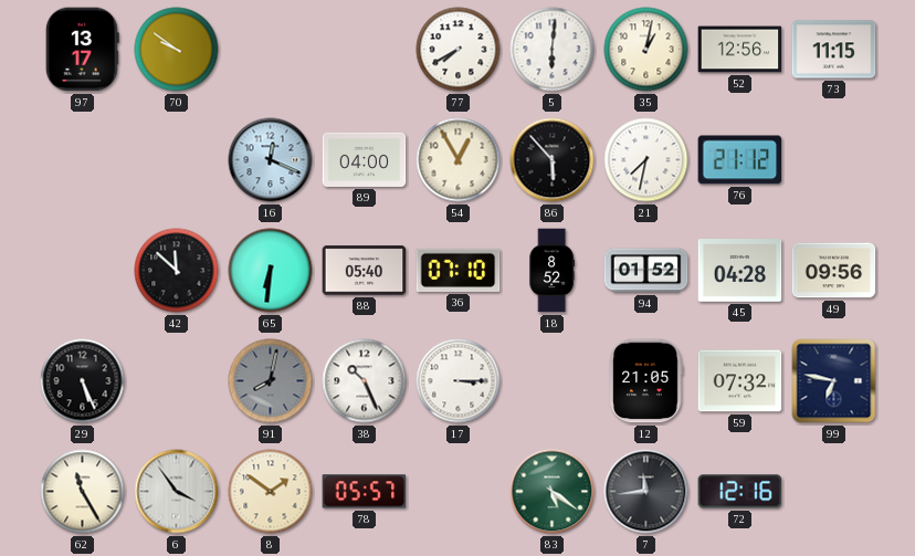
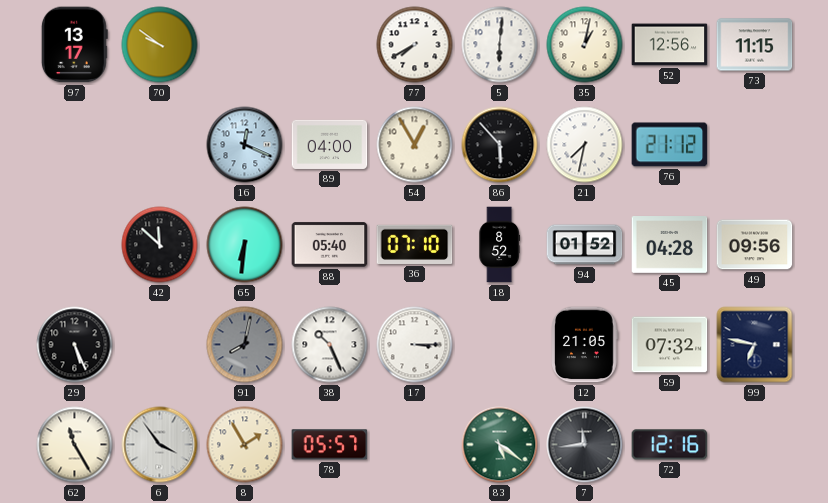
8: 1:51 -> 1:55 (245, 445)
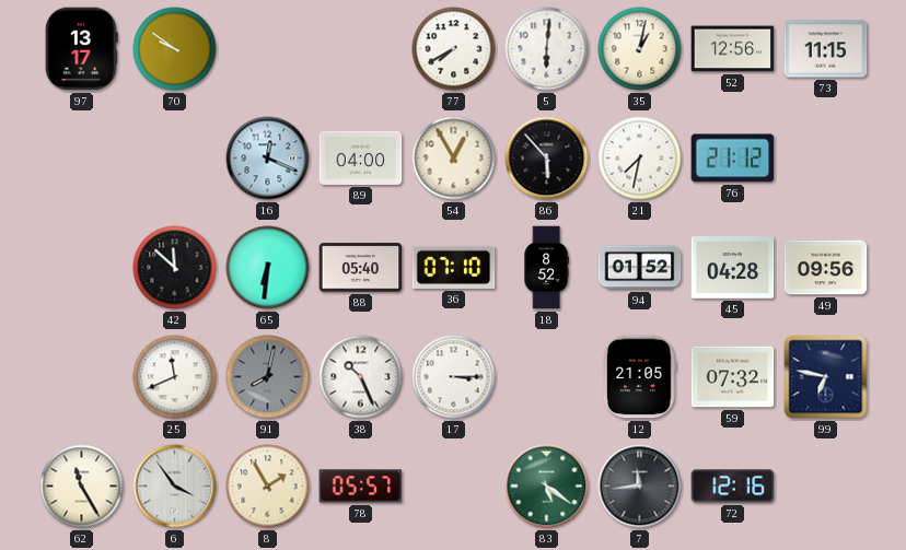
29: 5:26 -> none (75, 345)
25: none -> 11:41 (175, 377)
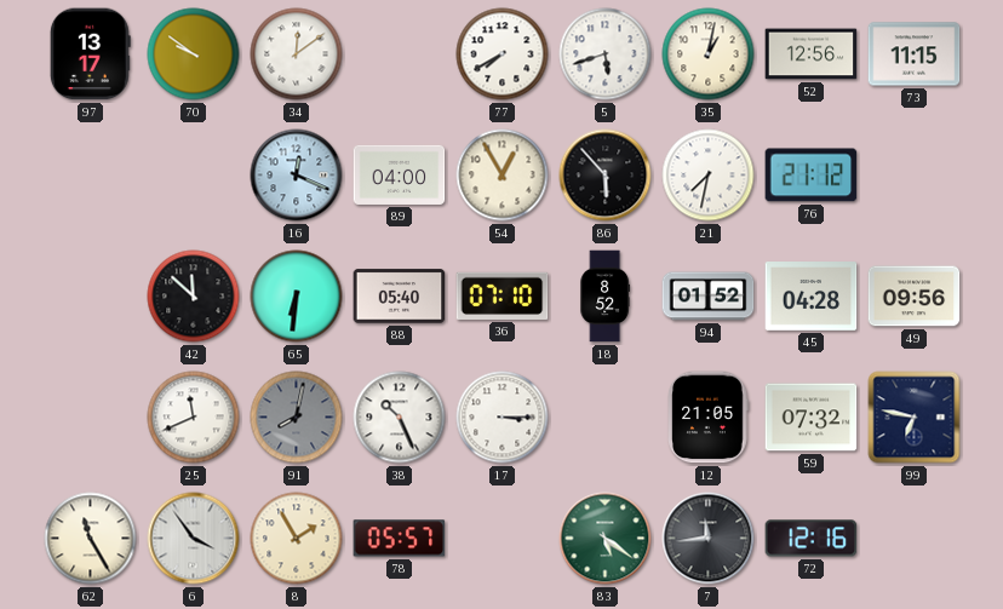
34: none -> 12:09 (297, 54)
5: 6:01 -> 5:42 (606, 54)
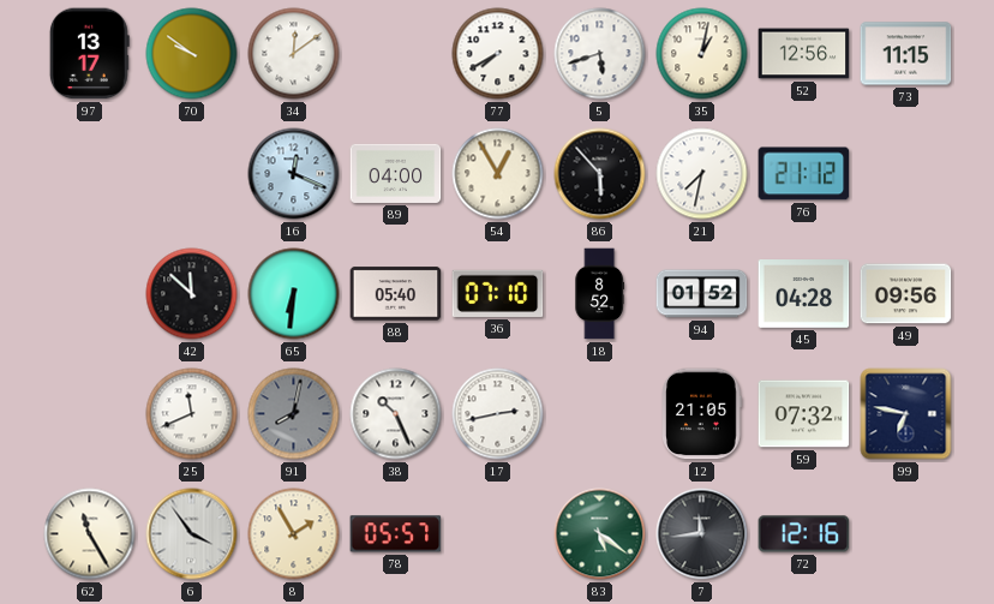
17: 3:15 -> 2:43 (498, 414)
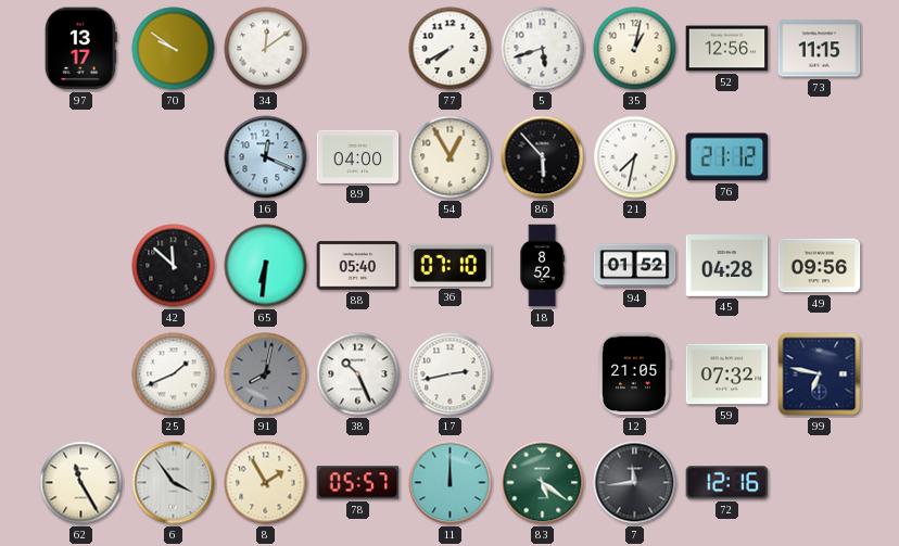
25: 11:41 -> 1:41 (174, 374)
11: none -> 12:00 (451, 483)
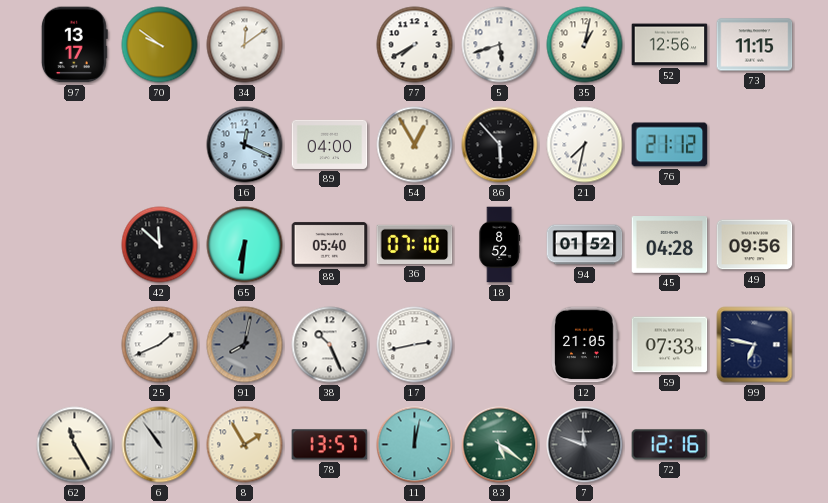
59: 07:32 -> 07:33 (670, 345)
6: 3:54 -> 10:54 (160, 445)
78: 05:57 -> 13:57 (330, 445)
11: 12:00 -> 12:02 (415, 445)
7: 11:44 -> 11:48 (585, 445)
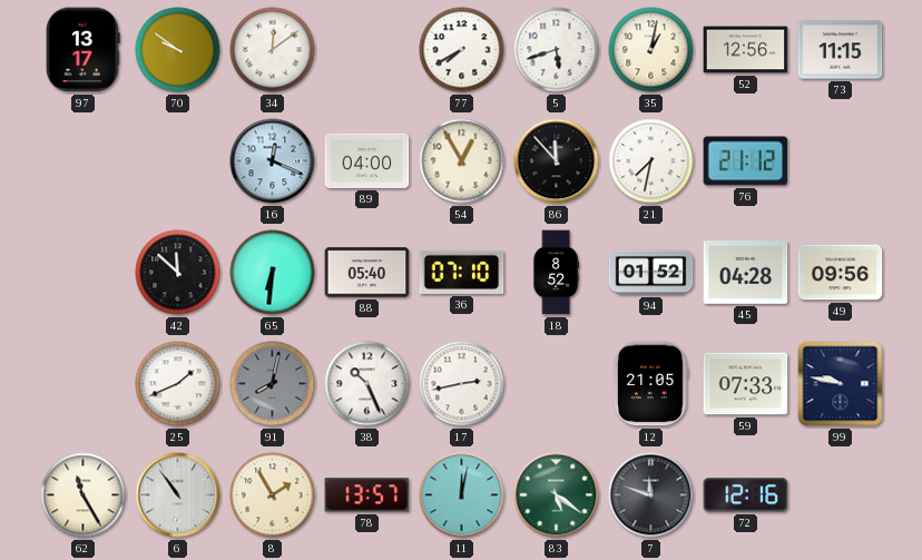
86: 5:53 -> 11:53 (557, 161)
99: 6:47 -> 9:47 (841, 384)
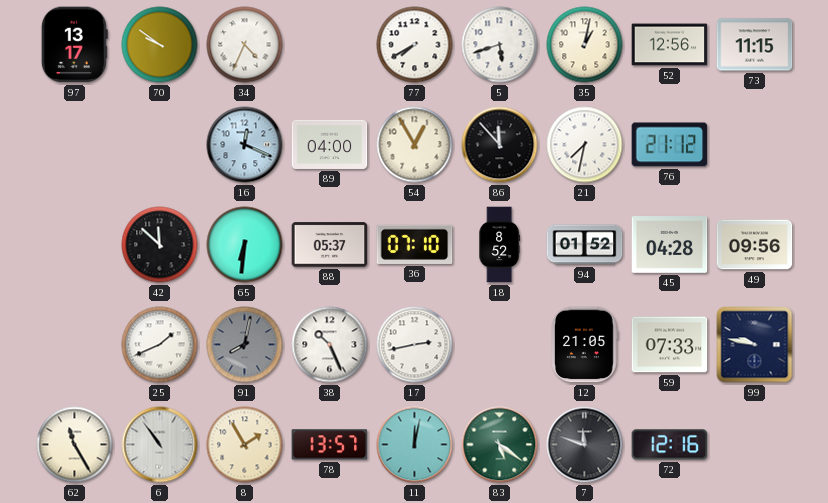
34: 12:09 -> 4:34 (245, 45)
88: 05:40 -> 05:37 (330, 245)
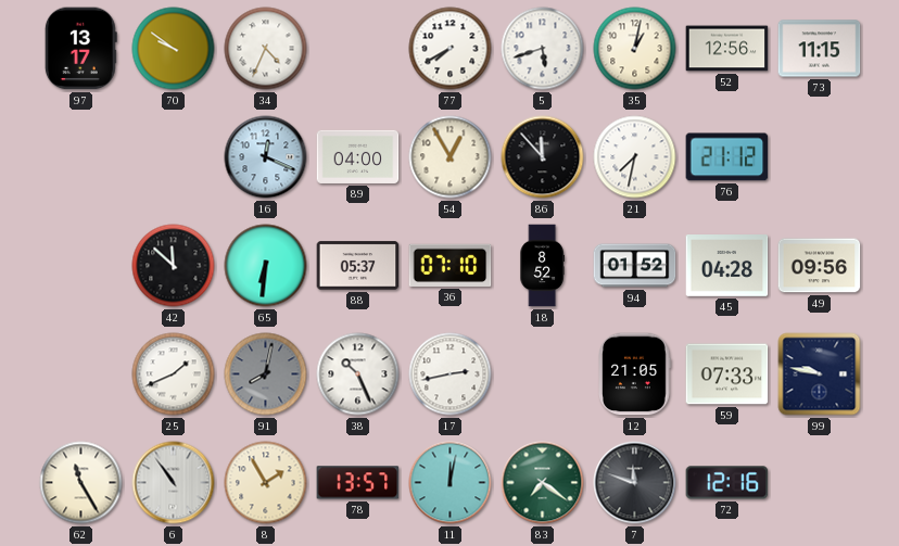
83: 5:21 -> 7:21 (543, 483)
